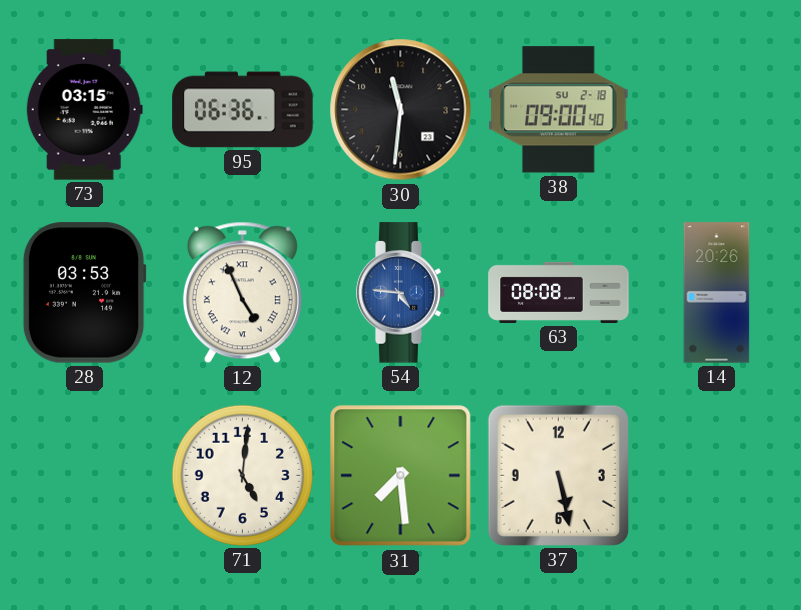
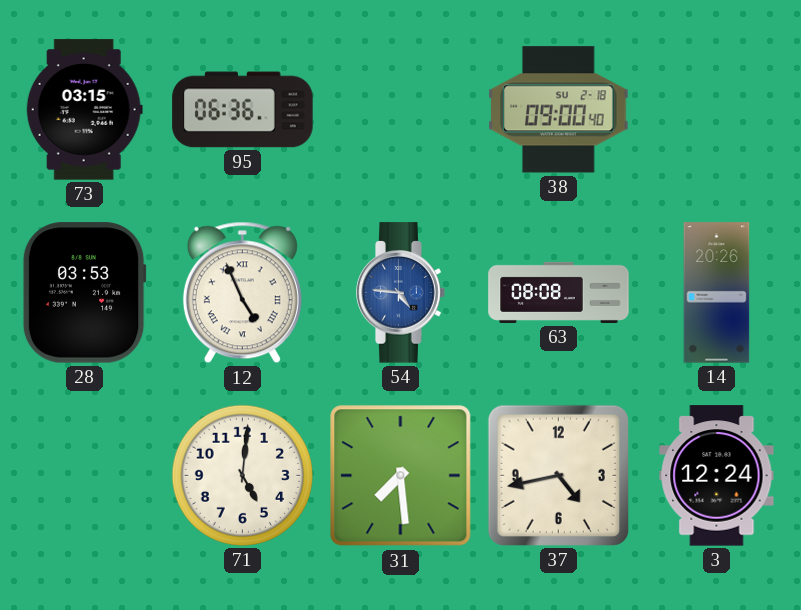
30: 11:31 -> none (401, 110)
37: 5:28 -> 4:43 (558, 475)
3: none -> 12:24 (717, 476)
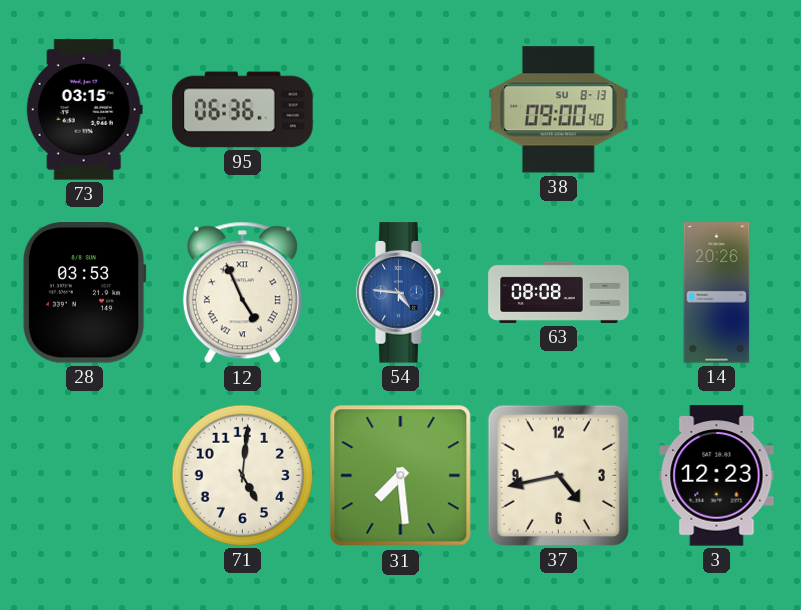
38 date: SU 2-18 -> SU 8-13 (559, 110)
3: 12:24 -> 12:23 (717, 476)
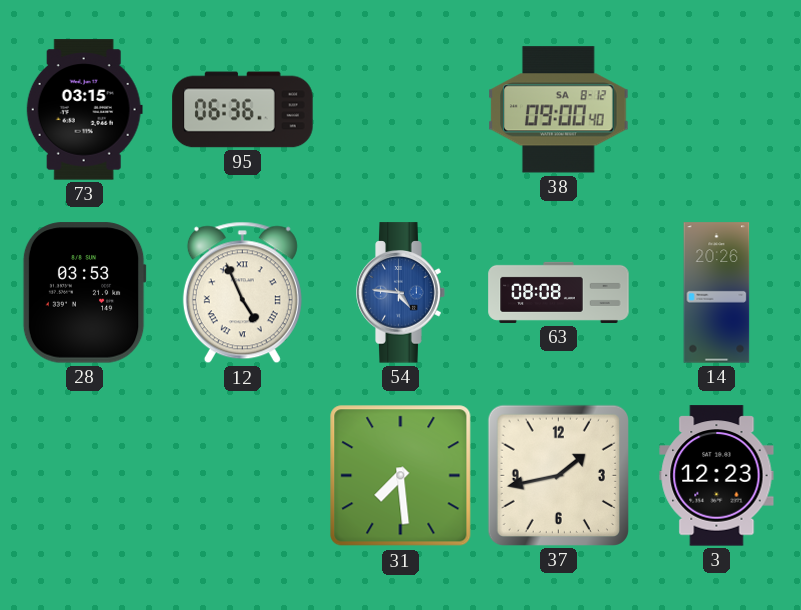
38 date: SU 8-13 -> SA 8-12 (559, 110)
71: 5:01 -> none (242, 475)
37: 4:43 -> 1:43 (558, 475)
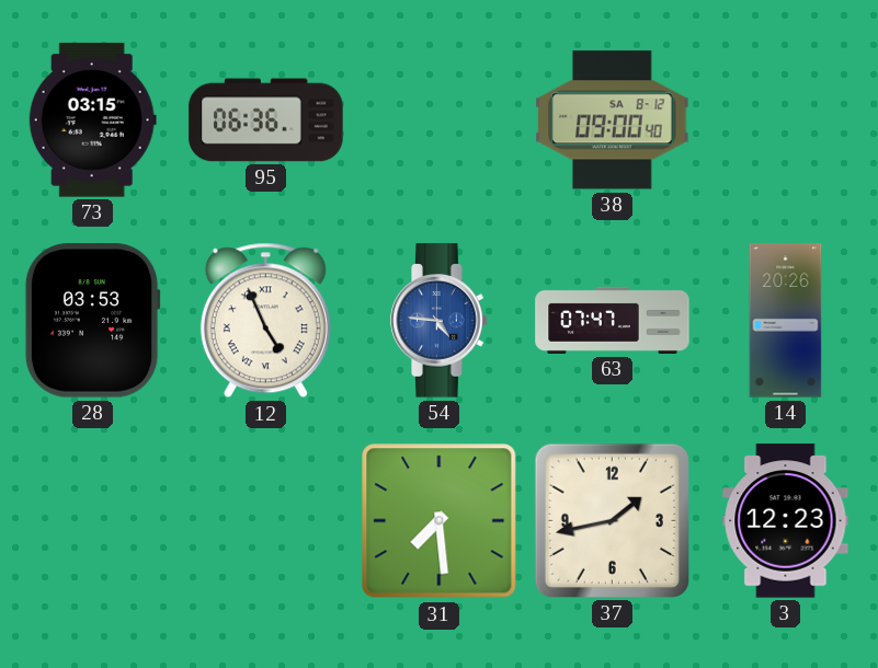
63: 08:08 -> 07:47 (613, 320)
